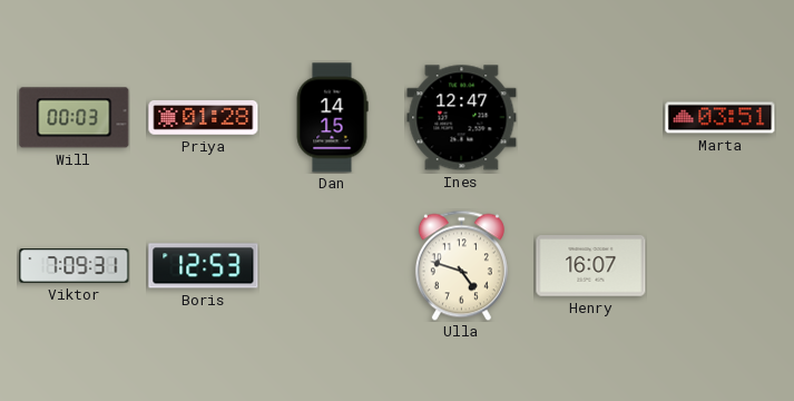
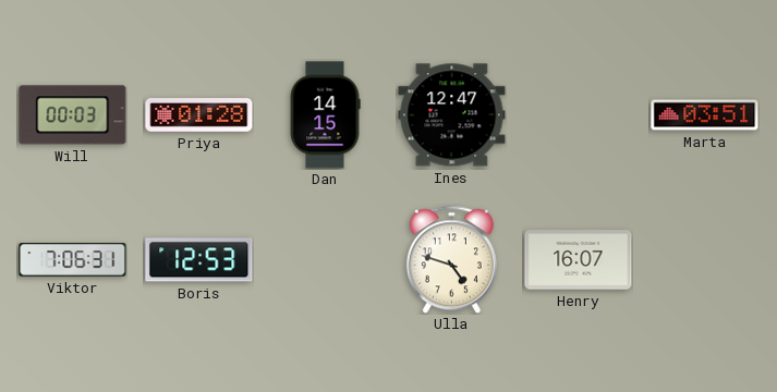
Viktor: 7:09 -> 7:06 (73, 260)
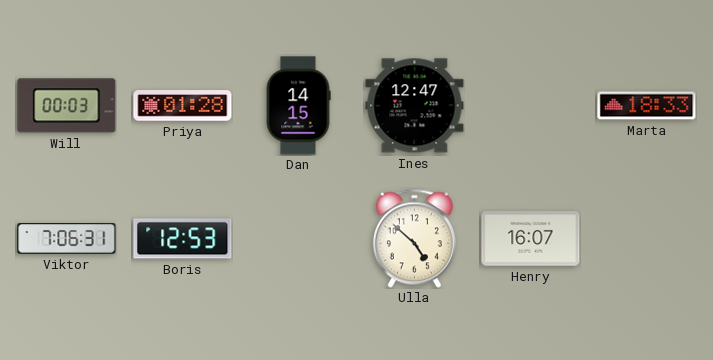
Marta: 03:51 -> 18:33 (647, 106)
Ulla: 4:48 -> 4:52 (414, 238)
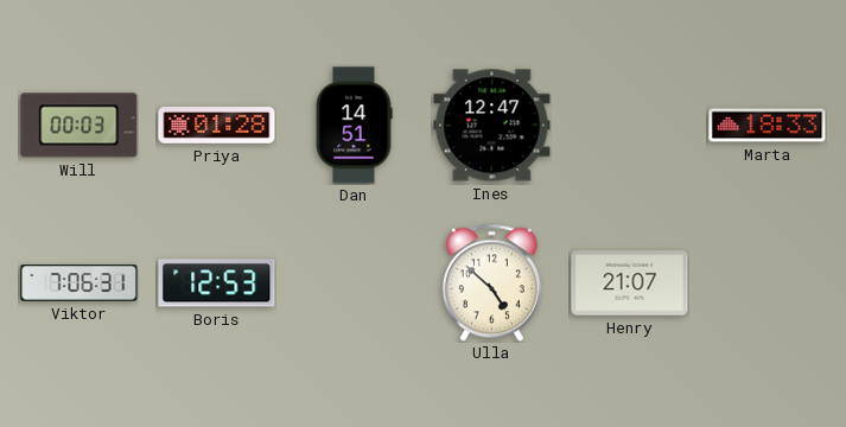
Dan: 14:15 -> 14:51 (354, 126)
Henry: 16:07 -> 21:07 (630, 283)
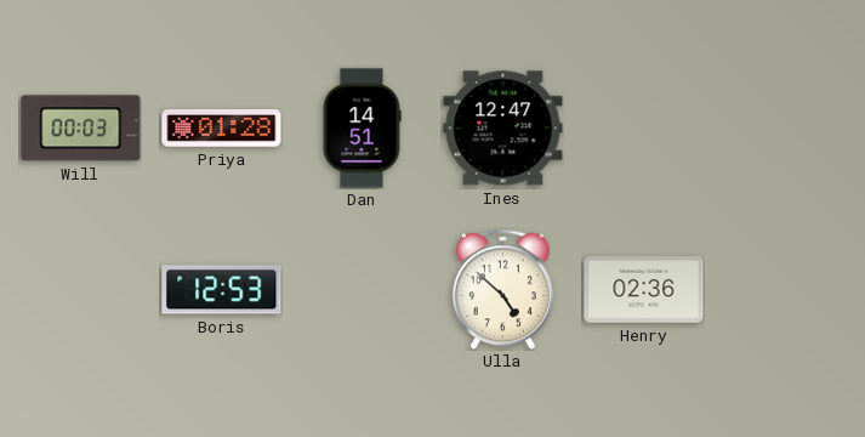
Marta: 18:33 -> none (768, 126)
Viktor: 7:06 -> none (79, 283)
Henry: 21:07 -> 02:36 (644, 290)
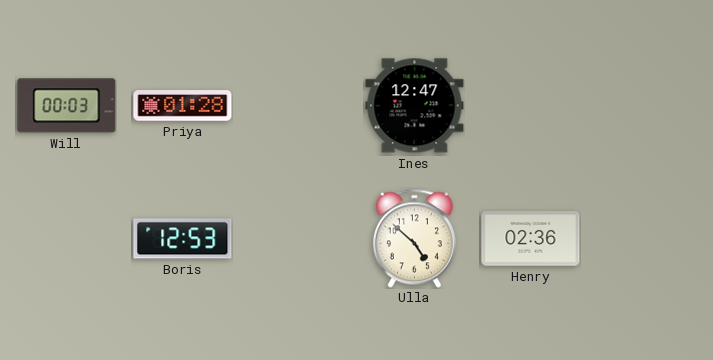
Dan: 14:51 -> none (362, 129)
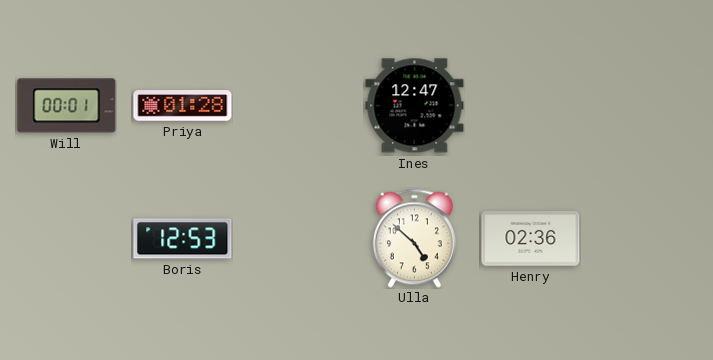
Will: 00:03 -> 00:01 (67, 106)
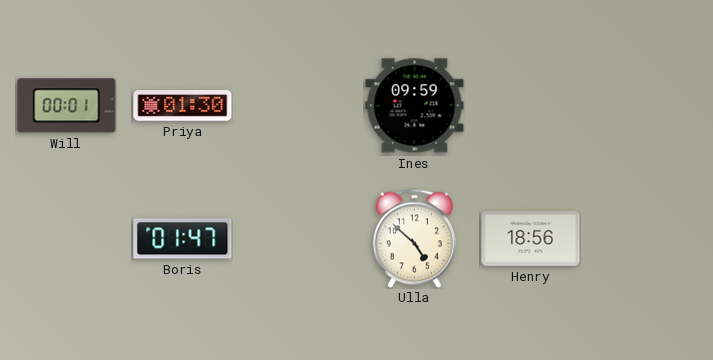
Priya: 01:28 -> 01:30 (183, 106)
Ines: 12:47 -> 09:59 (415, 106)
Boris: 12:53 -> 01:47 (183, 239)
Henry: 02:36 -> 18:56 (531, 239)
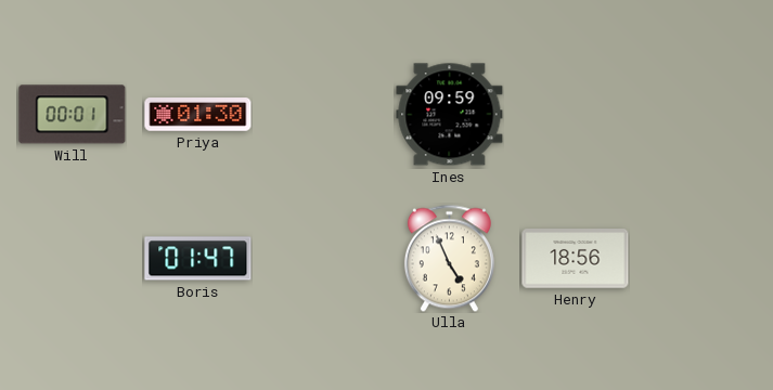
Ulla: 4:52 -> 4:56 (449, 258)
